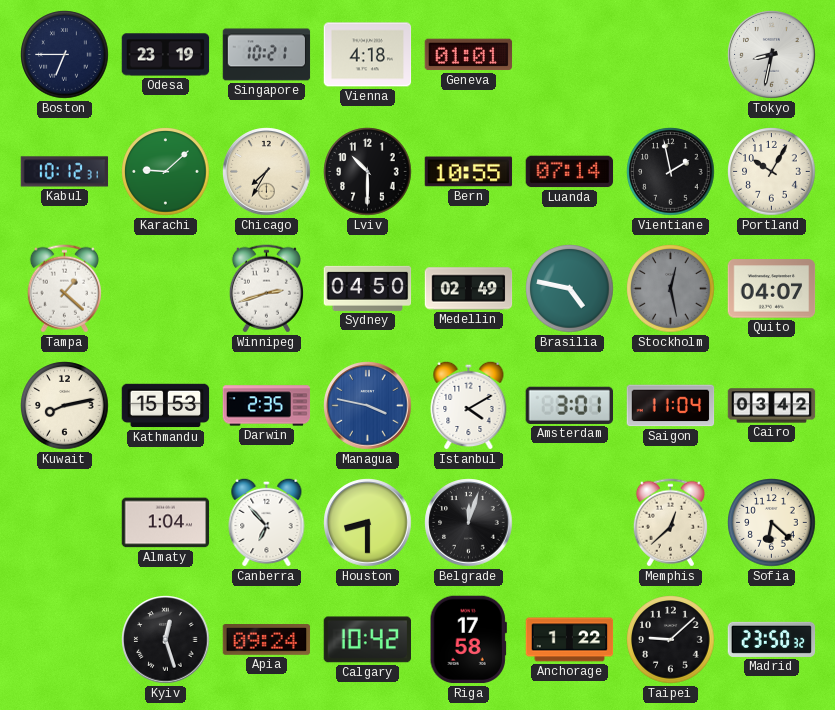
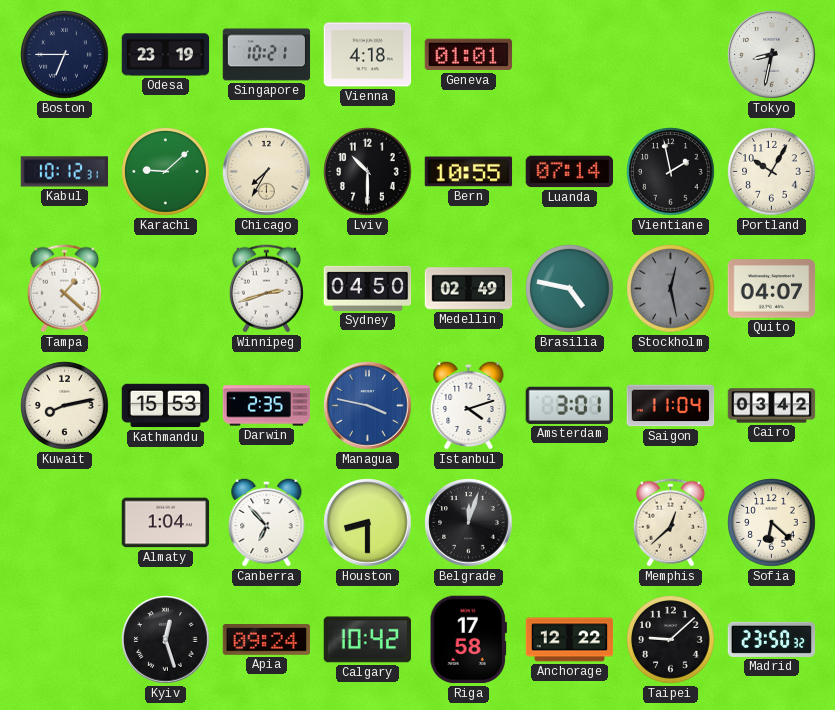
Istanbul: 4:10 -> 4:12 (469, 405)
Anchorage: 1:22 -> 12:22 (570, 640)
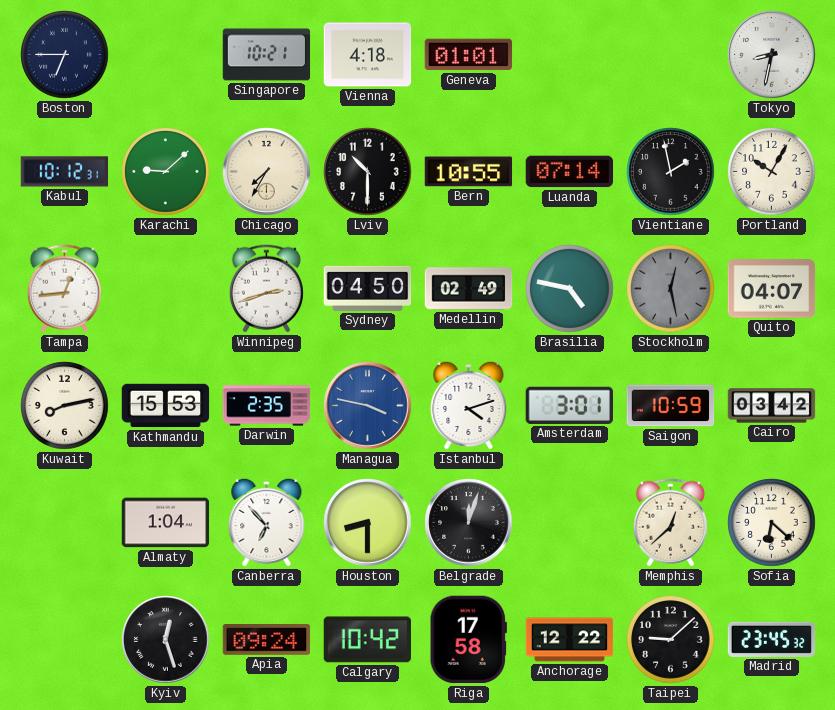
Odesa: 23:19 -> none (166, 55)
Tampa: 1:22 -> 12:44 (64, 289)
Saigon: 11:04 -> 10:59 (671, 406)
Madrid: 23:50 -> 23:45 (772, 639)
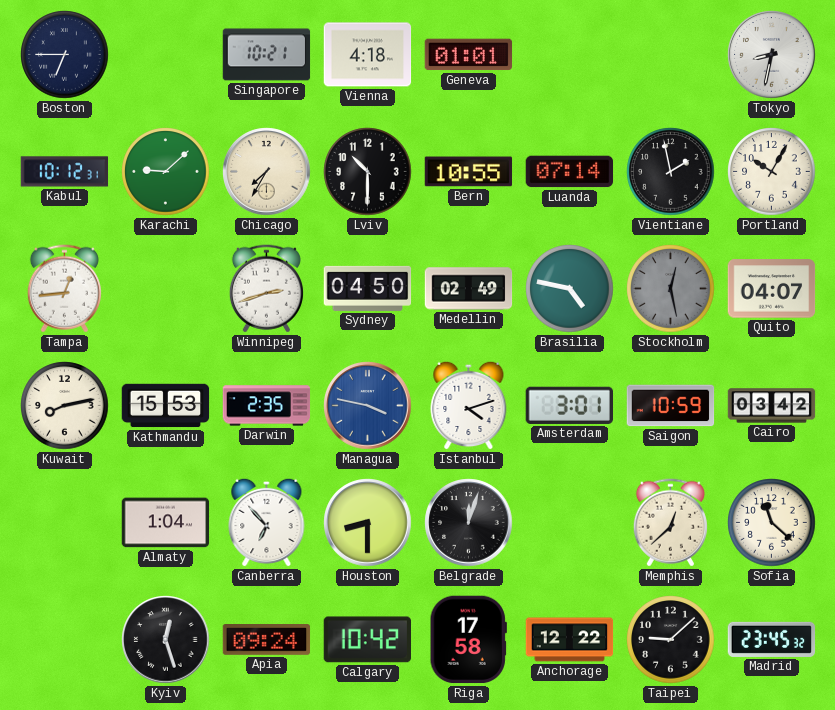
Sofia: 6:22 -> 11:22 (772, 523)
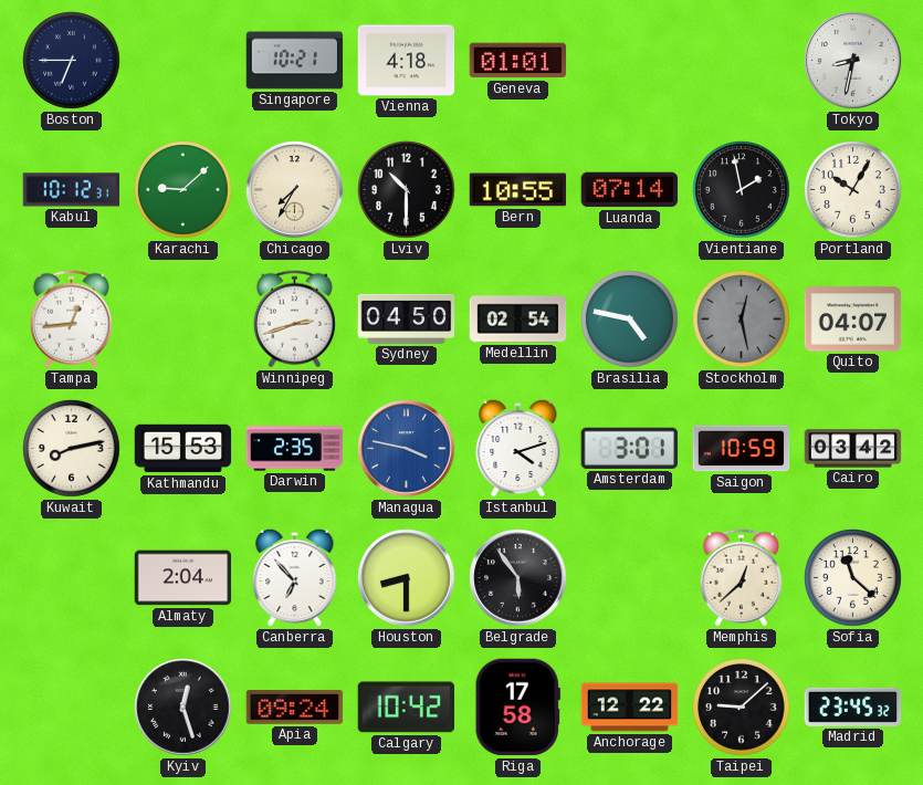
Medellin: 02:49 -> 02:54 (518, 320)
Almaty: 1:04 -> 2:04 (183, 578)
Belgrade: 12:03 -> 5:54 (518, 578)
